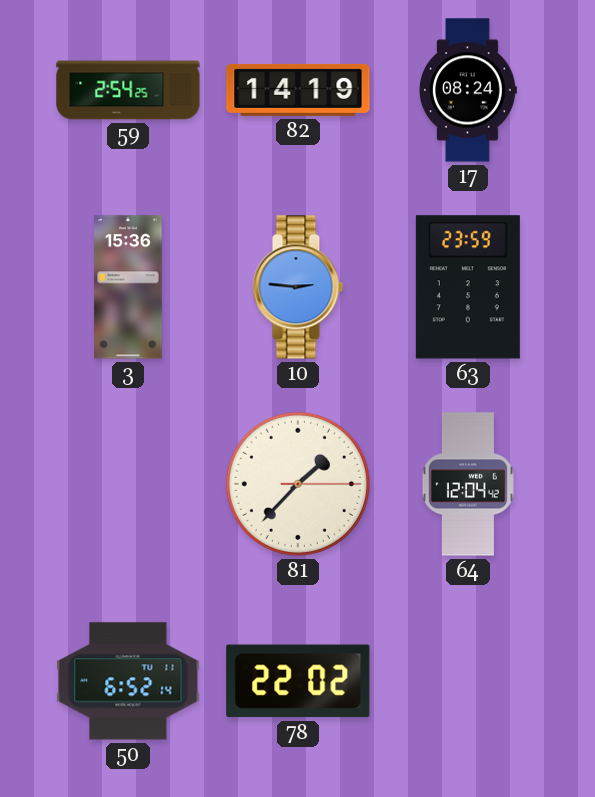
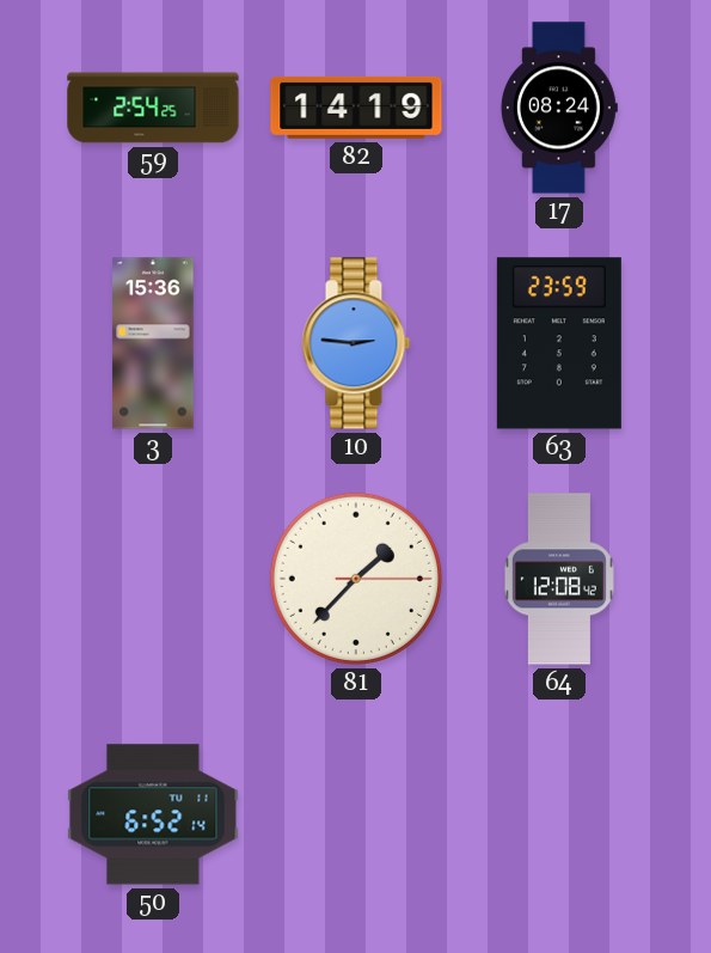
64: 12:04 -> 12:08 (559, 579)
78: 22:02 -> none (298, 681)
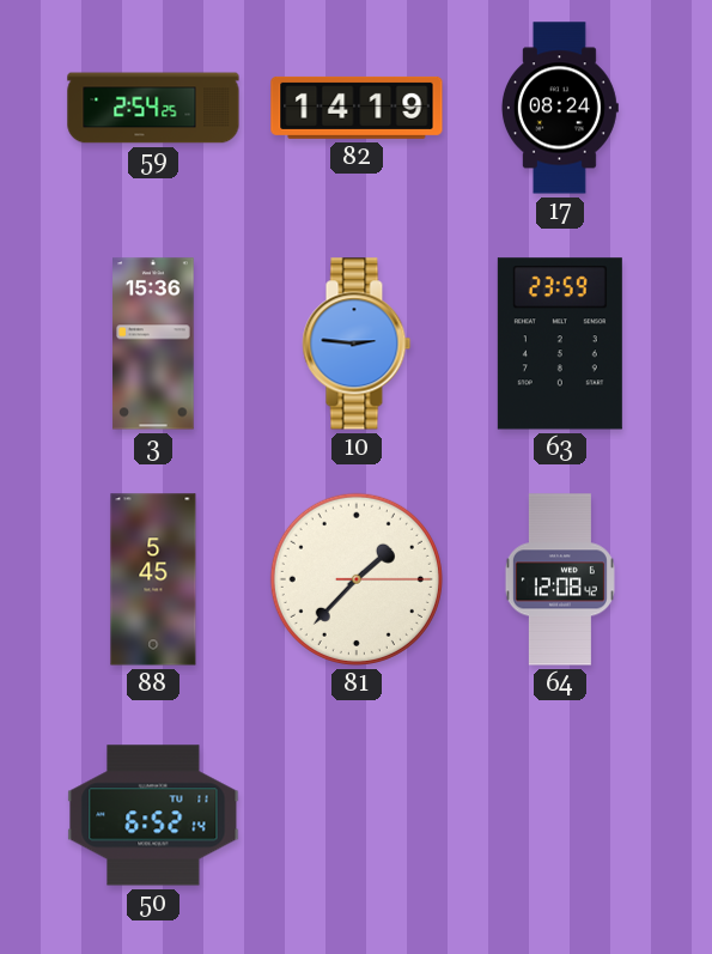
88: none -> 5:45 (153, 579)
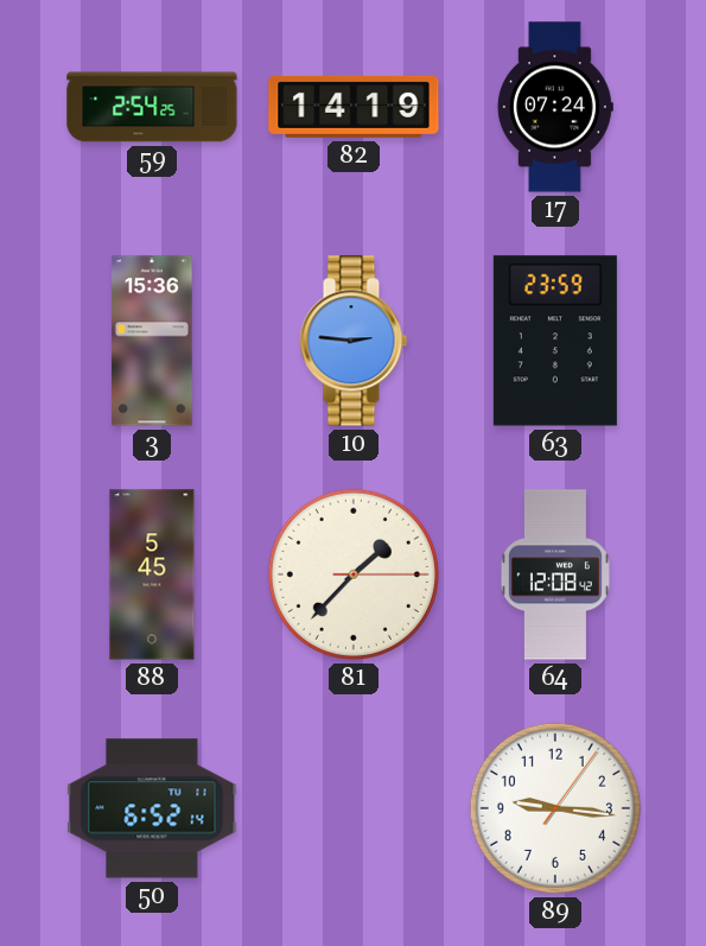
17: 08:24 -> 07:24 (555, 107)
89: none -> 9:16 (555, 808)
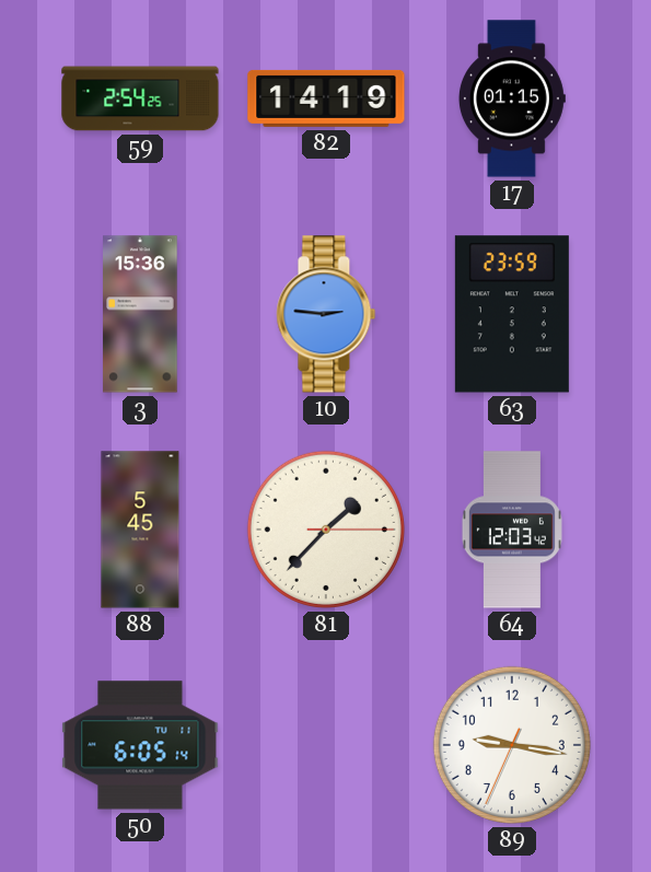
17: 07:24 -> 01:15 (512, 98)
64: 12:08 -> 12:03 (512, 530)
50: 6:52 -> 6:05 (140, 745)
89: 9:16:06 -> 9:16:34 (512, 745)
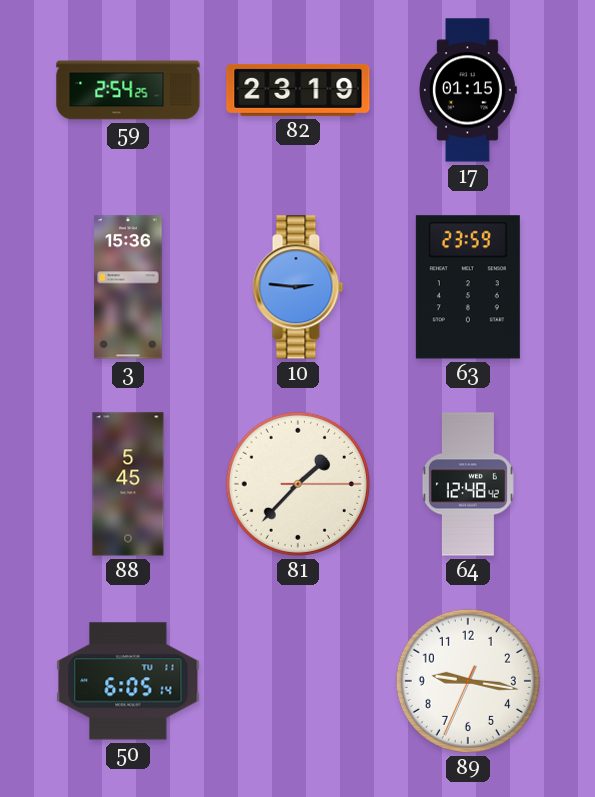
82: 14:19 -> 23:19 (298, 90)
64: 12:03 -> 12:48 (468, 484)
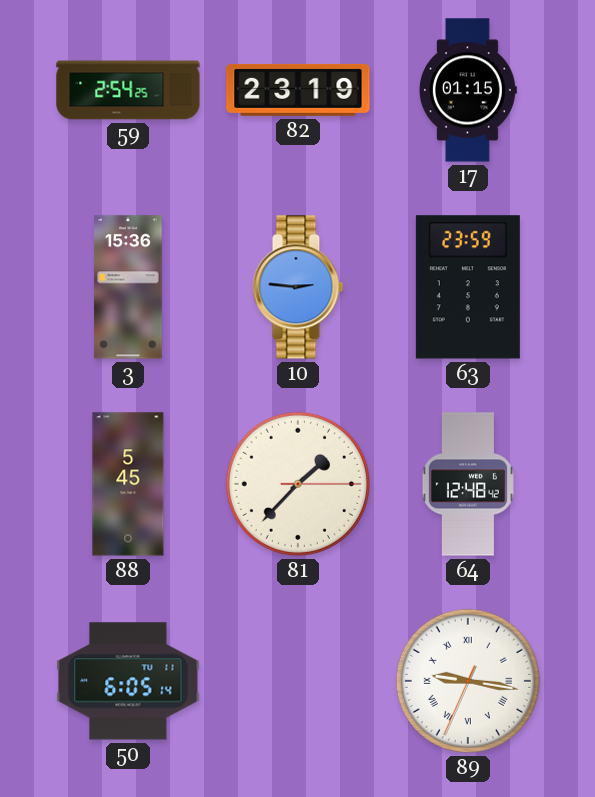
89 numerals: Arabic -> Roman (468, 681)
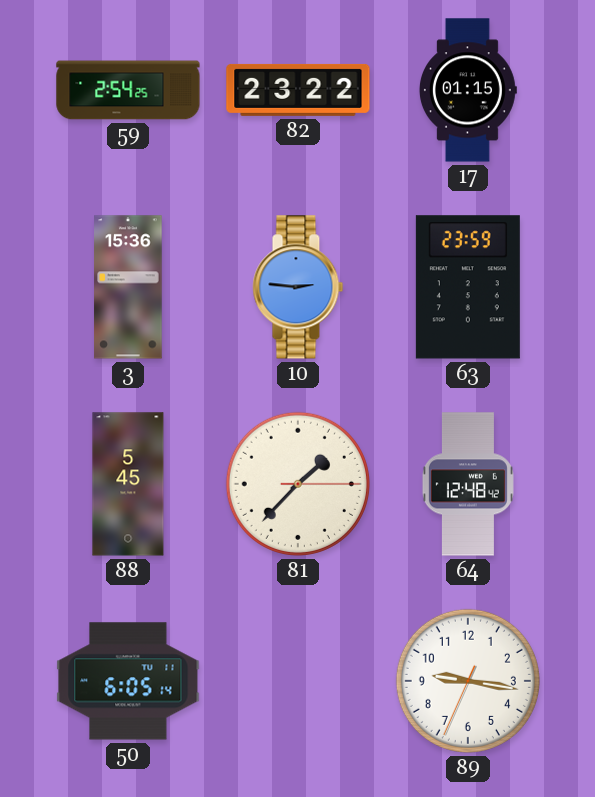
82: 23:19 -> 23:22 (298, 90)
89 numerals: Roman -> Arabic (468, 681)
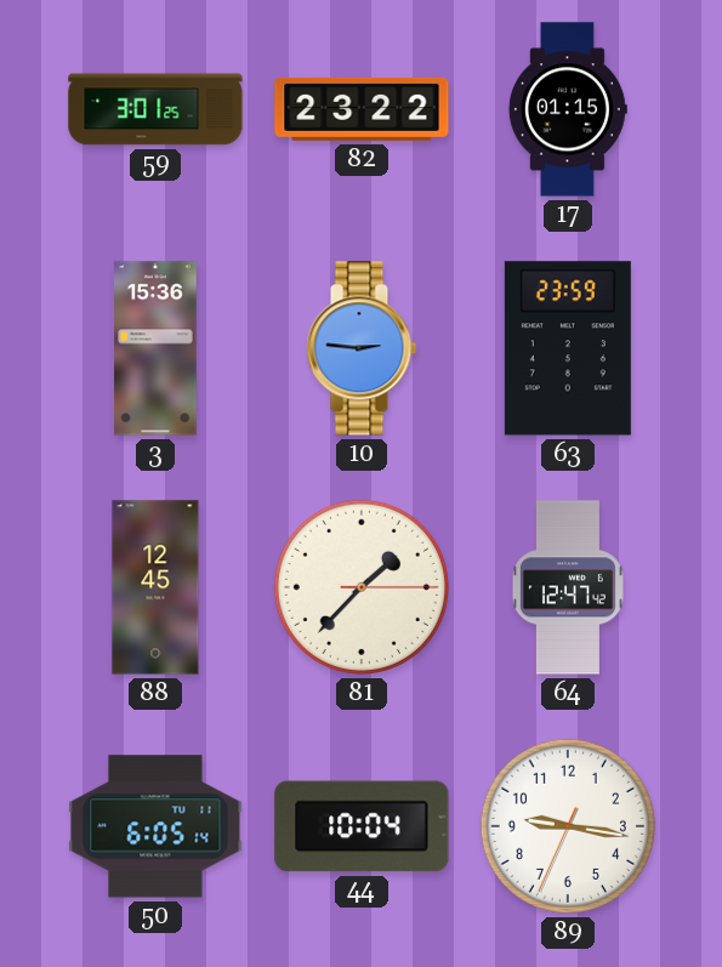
59: 2:54 -> 3:01 (155, 109)
88: 5:45 -> 12:45 (155, 587)
64: 12:48 -> 12:47 (568, 587)
44: none -> 10:04 (362, 826)
